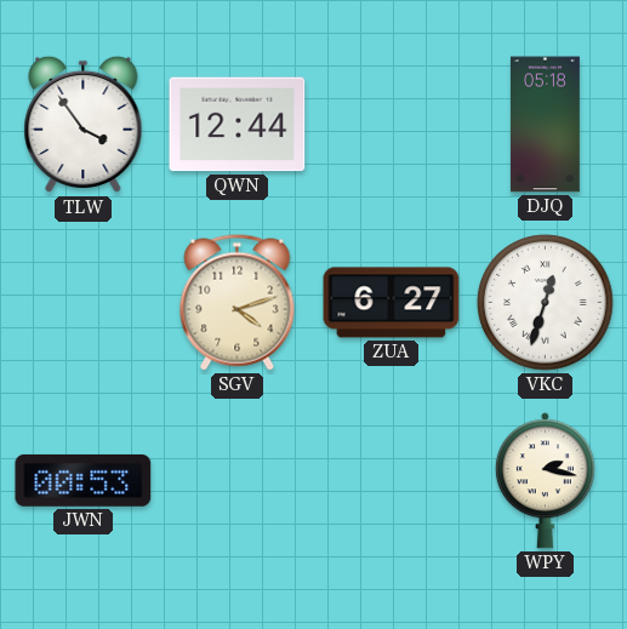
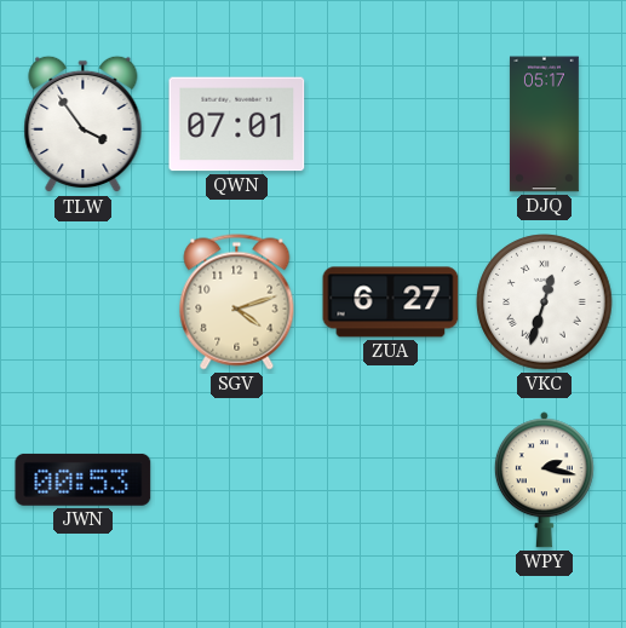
QWN: 12:44 -> 07:01 (237, 125)
DJQ: 05:18 -> 05:17 (544, 125)
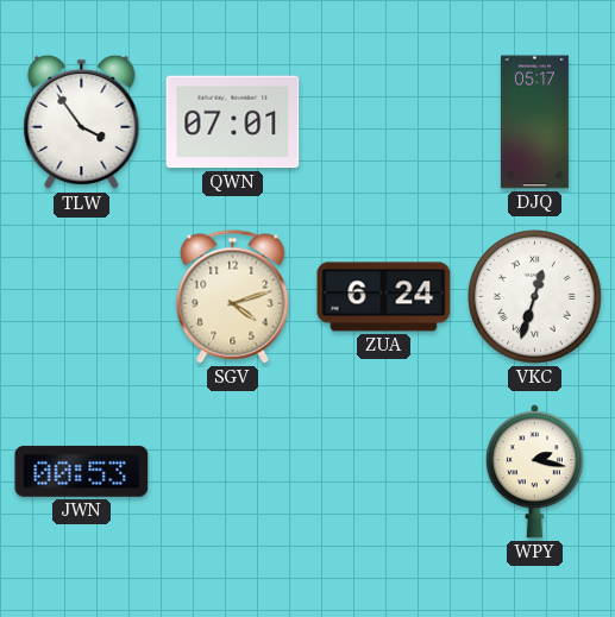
ZUA: 6:27 -> 6:24 (384, 297)
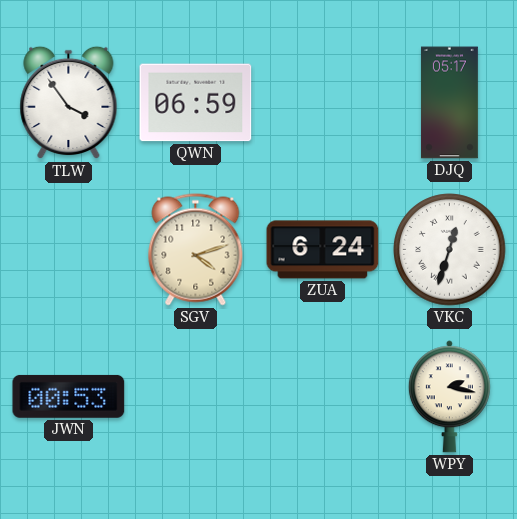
QWN: 07:01 -> 06:59 (196, 103)
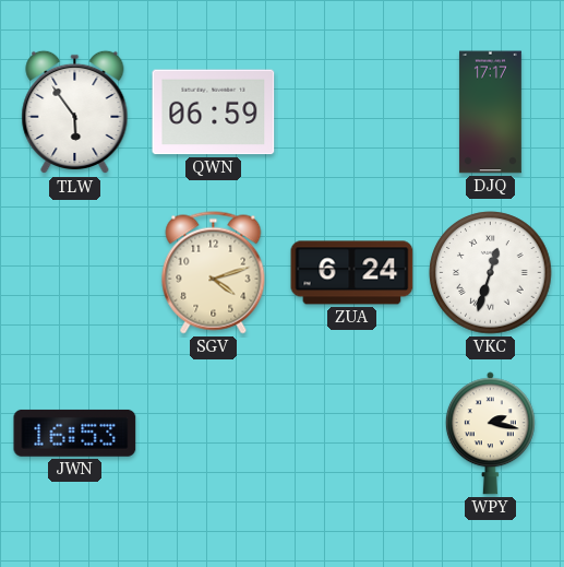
TLW: 3:54 -> 5:54 (75, 113)
DJQ: 05:17 -> 17:17 (490, 113)
JWN: 00:53 -> 16:53 (75, 433)
